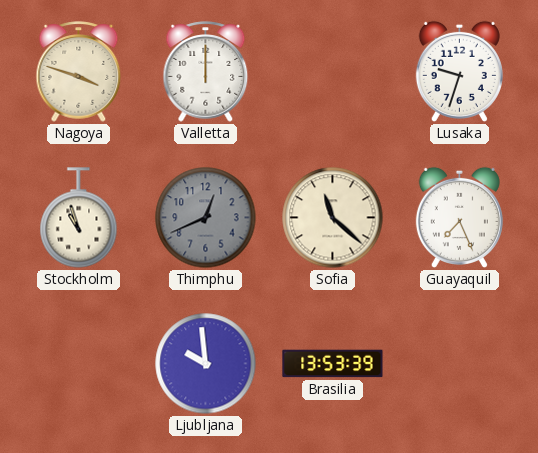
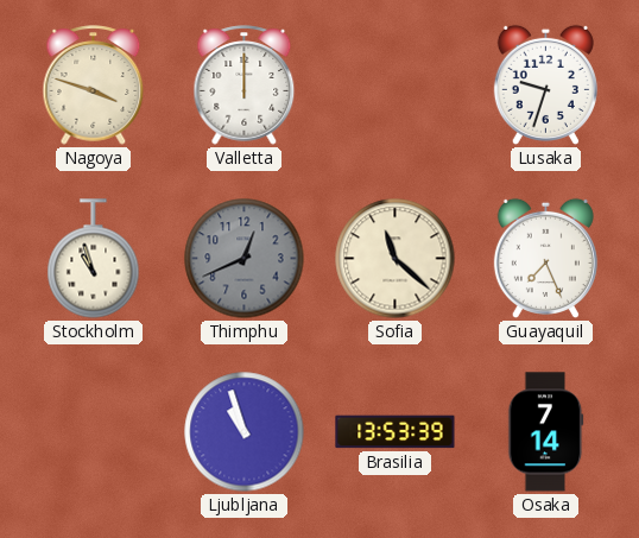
Ljubljana: 9:59 -> 10:57 (245, 432)
Osaka: none -> 7:14 (546, 432)
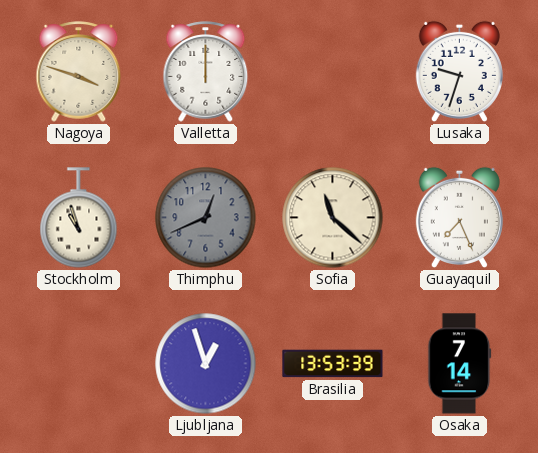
Ljubljana: 10:57 -> 12:57 (206, 364)
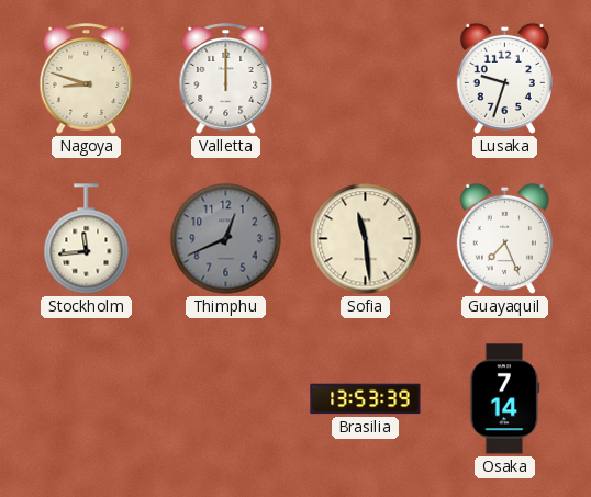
Nagoya: 3:48 -> 8:48 (87, 79)
Stockholm: 10:57 -> 11:44 (87, 239)
Sofia: 11:22 -> 11:29 (366, 239)
Ljubljana: 12:57 -> none (206, 364)
